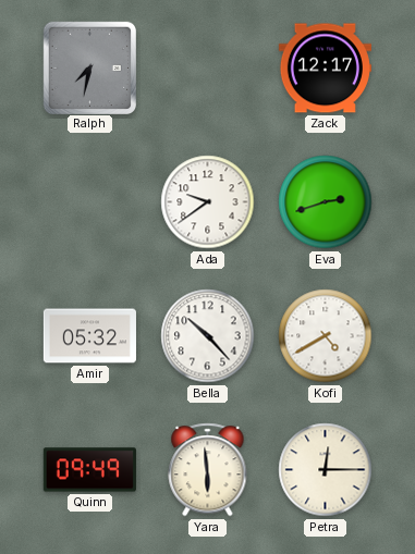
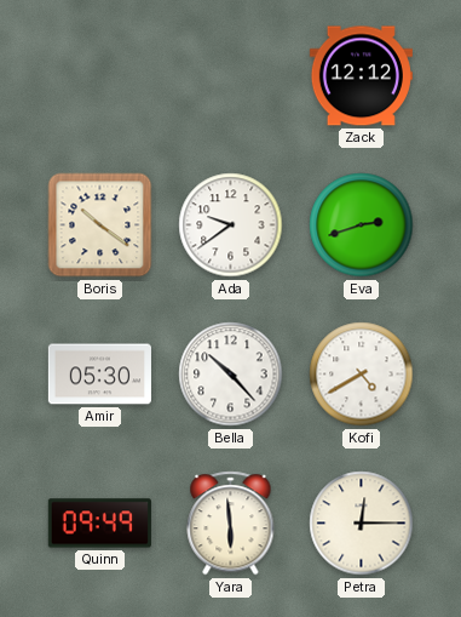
Ralph: 7:32 -> none (89, 67)
Zack: 12:17 -> 12:12 (361, 76)
Boris: none -> 10:21 (100, 225)
Amir: 05:32 -> 05:30 (99, 375)
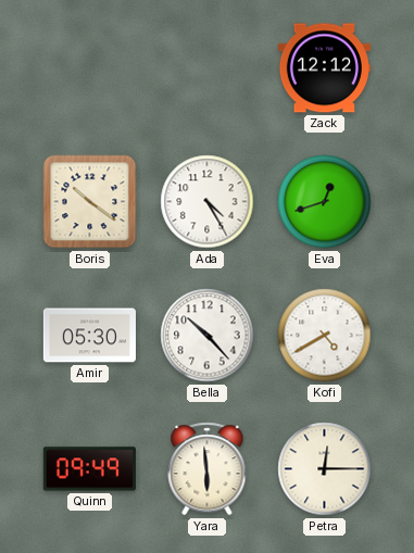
Ada: 9:39 -> 4:25 (208, 202)
Eva: 2:42 -> 12:42 (325, 202)
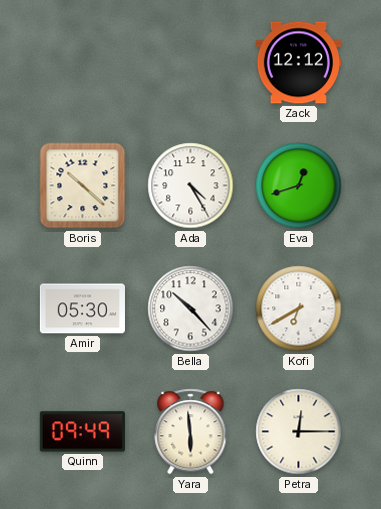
Boris: 10:21 -> 10:22 (83, 186)
Kofi: 4:40 -> 6:40 (299, 309)
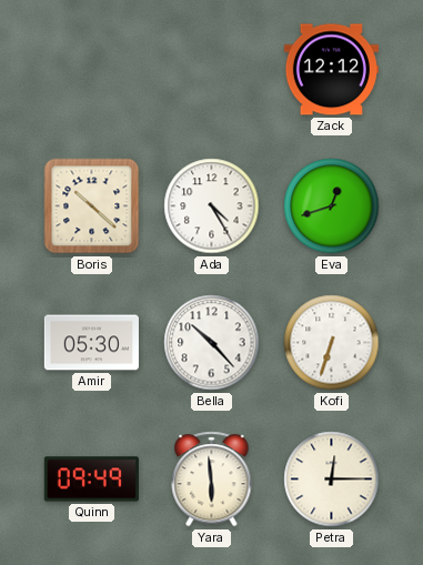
Kofi: 6:40 -> 6:33 (332, 343)
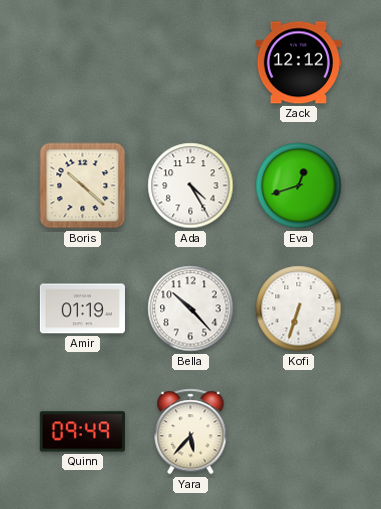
Amir: 05:30 -> 01:19 (82, 309)
Yara: 5:59 -> 5:37 (191, 432)
Petra: 12:15 -> none (332, 480)
